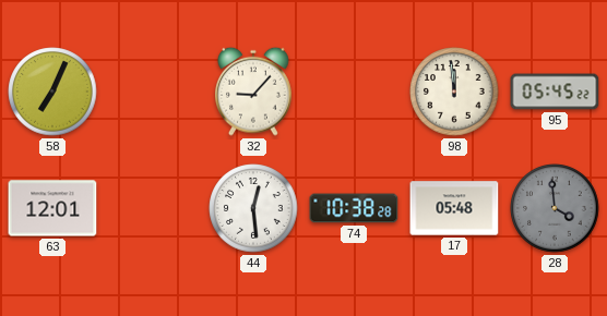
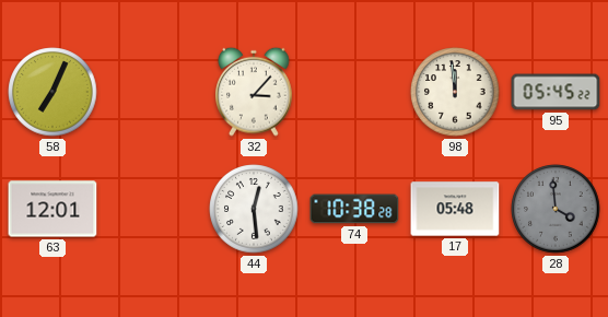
32: 9:07 -> 3:07 (255, 92)
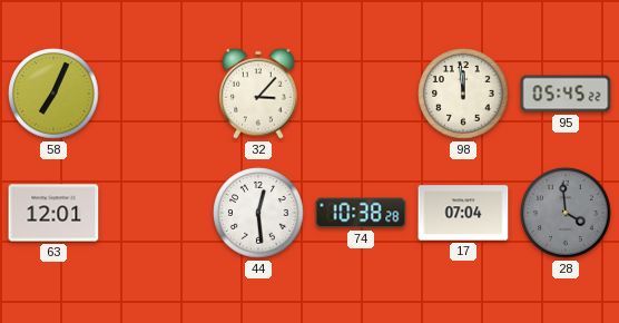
17: 05:48 -> 07:04 (463, 213)
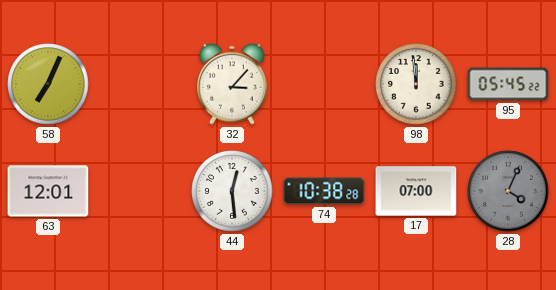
17: 07:04 -> 07:00 (416, 191)
28: 3:59 -> 4:04 (508, 191)
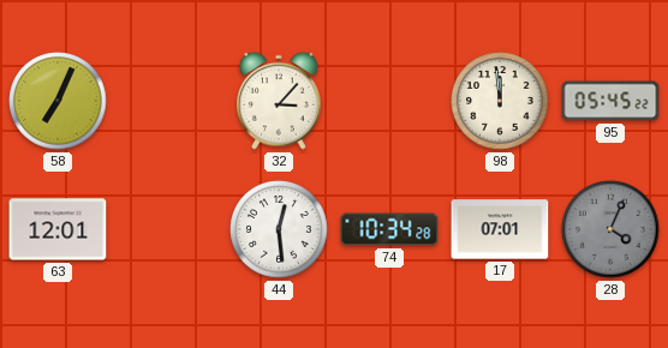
74: 10:38 -> 10:34 (389, 229)
17: 07:00 -> 07:01 (500, 229)
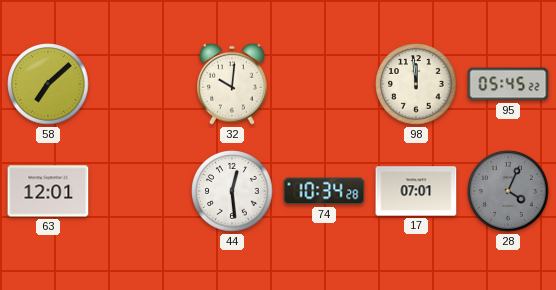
58: 7:04 -> 7:08 (48, 84)
32: 3:07 -> 10:01 (233, 84)
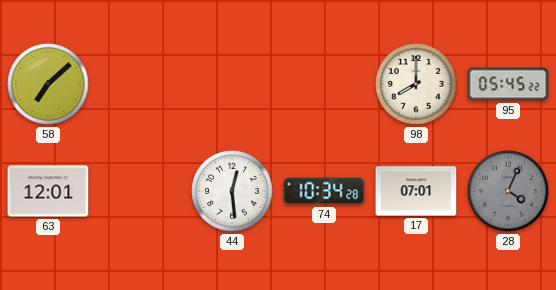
32: 10:01 -> none (233, 84)
98: 11:59 -> 8:00 (416, 84)
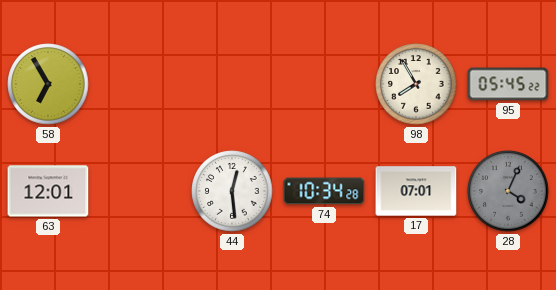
58: 7:08 -> 6:55 (48, 84)
98: 8:00 -> 7:55 (416, 84)
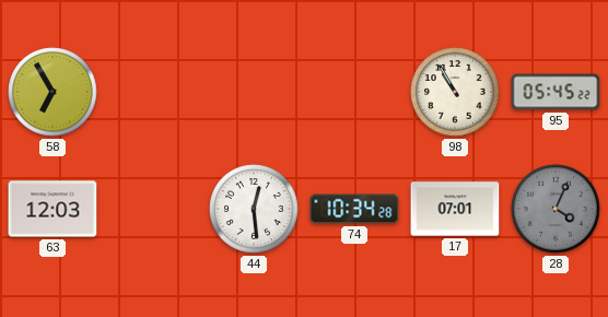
98: 7:55 -> 10:55 (455, 92)
63: 12:01 -> 12:03 (52, 209)
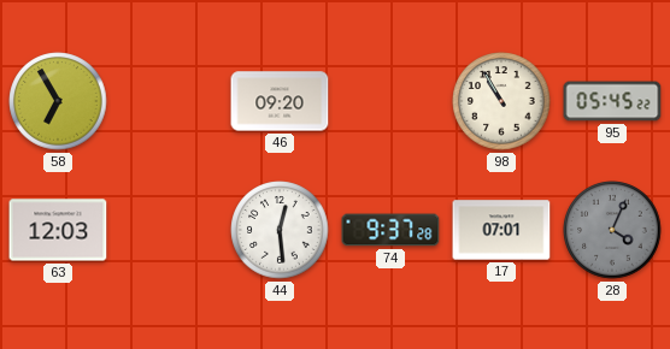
46: none -> 09:20 (280, 101)
74: 10:34 -> 9:37 (390, 230)
